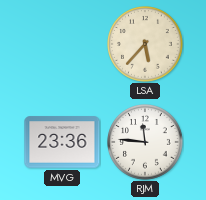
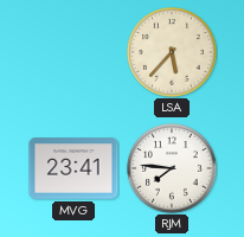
MVG: 23:36 -> 23:41 (73, 168)
RJM: 11:46 -> 7:46 (173, 169)
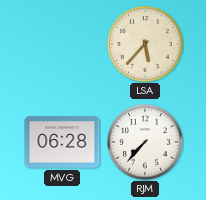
MVG: 23:41 -> 06:28 (62, 142)
RJM: 7:46 -> 7:37 (146, 143)
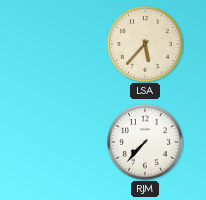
MVG: 06:28 -> none (62, 142)
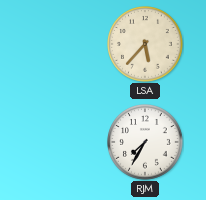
RJM: 7:37 -> 7:35 (146, 143)
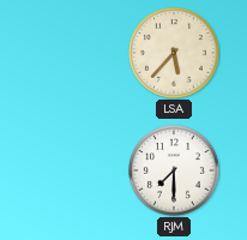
RJM: 7:35 -> 7:30 (175, 172)
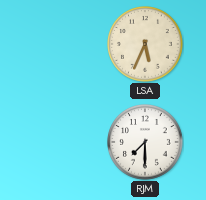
LSA: 5:37 -> 5:34 (146, 45)
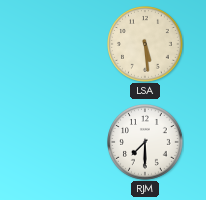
LSA: 5:34 -> 5:29 (146, 45)
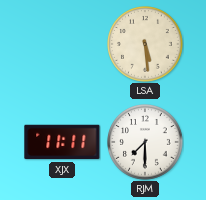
XJX: none -> 11:11 (62, 142)
